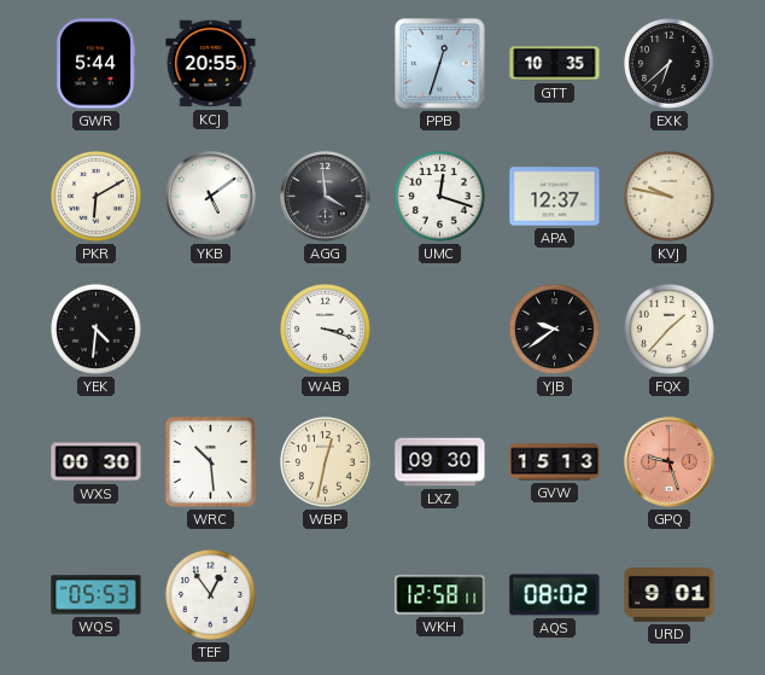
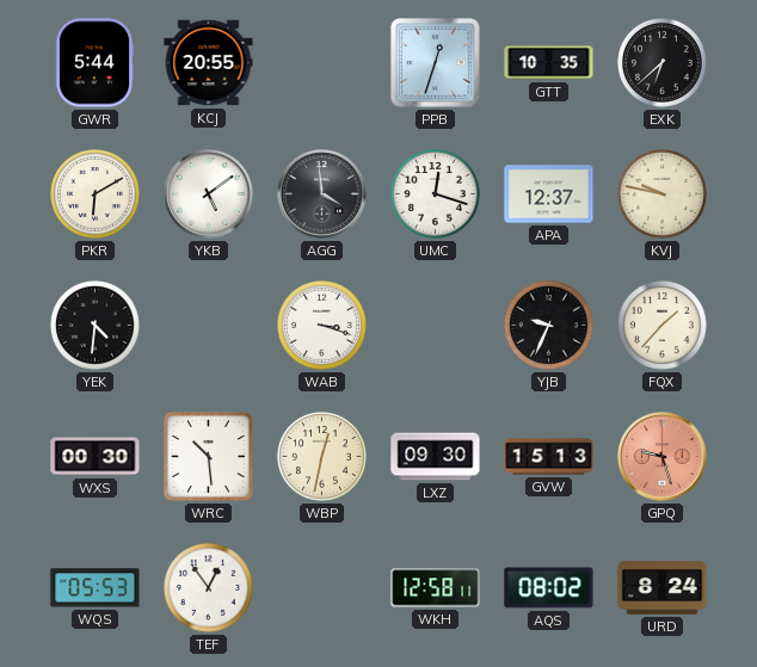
YJB: 9:39 -> 9:34 (549, 326)
URD: 9:01 -> 8:24 (663, 588)
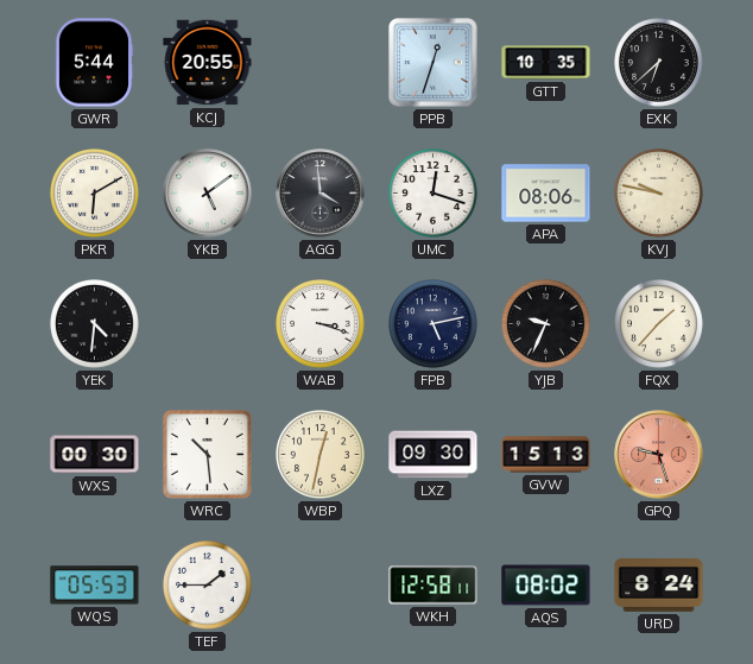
APA: 12:37 -> 08:06 (546, 194)
FPB: none -> 5:13 (434, 324)
TEF: 12:54 -> 1:45 (208, 586)
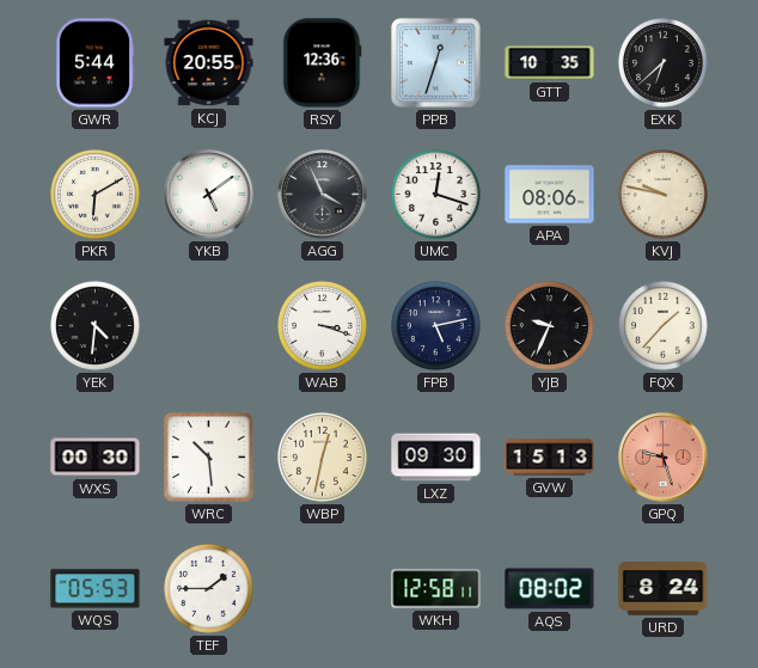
RSY: none -> 12:36 (323, 63)
AGG: 3:59 -> 3:56 (323, 195)
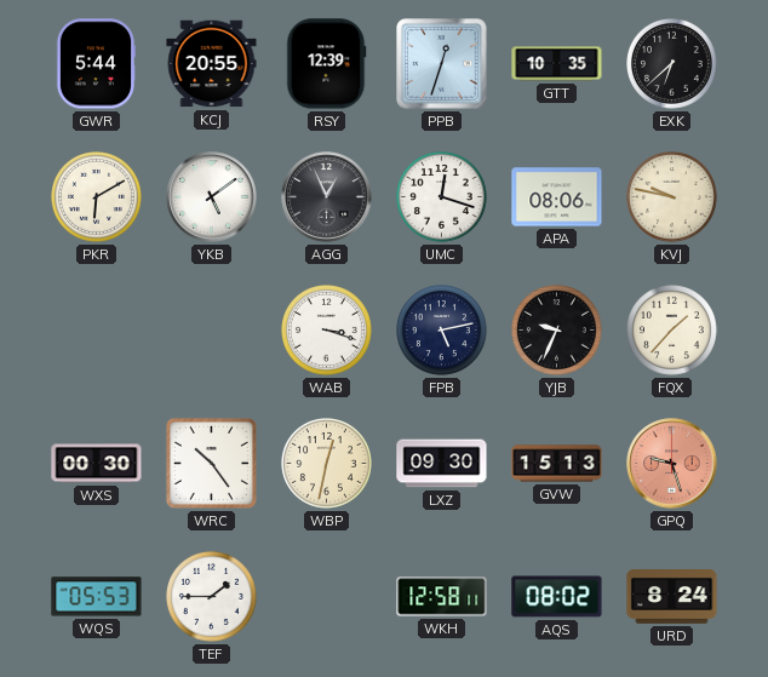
RSY: 12:36 -> 12:39 (327, 64)
AGG: 3:56 -> 12:56 (327, 197)
YEK: 4:31 -> none (96, 326)
WRC: 10:29 -> 10:24 (211, 463)
